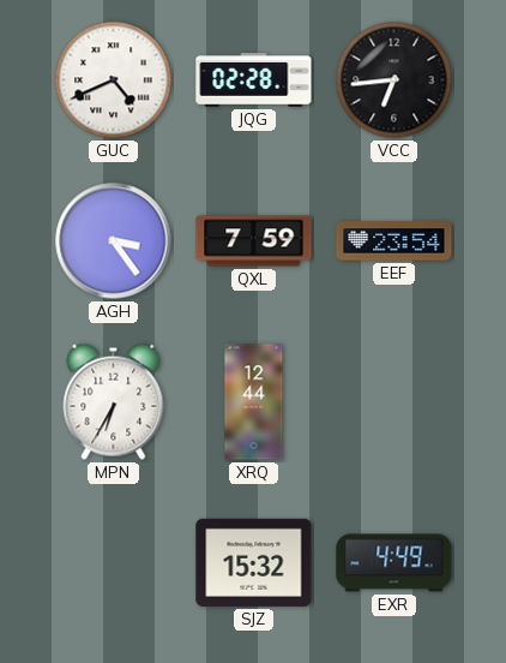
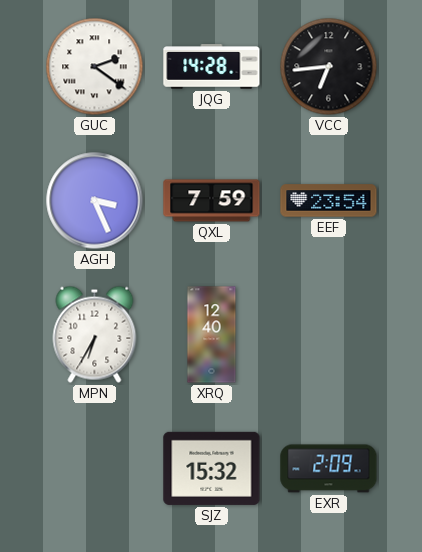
GUC: 4:41 -> 2:21 (95, 67)
JQG: 02:28 -> 14:28 (212, 67)
AGH: 3:24 -> 3:26 (95, 201)
XRQ: 12:44 -> 12:40 (212, 335)
EXR: 4:49 -> 2:09 (329, 469)
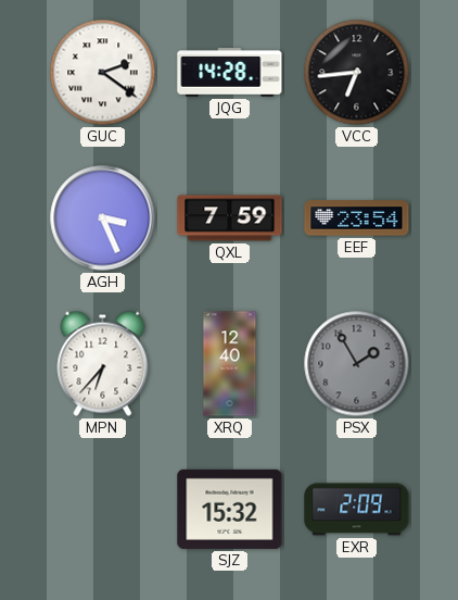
MPN: 6:35 -> 6:37 (103, 363)
PSX: none -> 1:55 (357, 364)
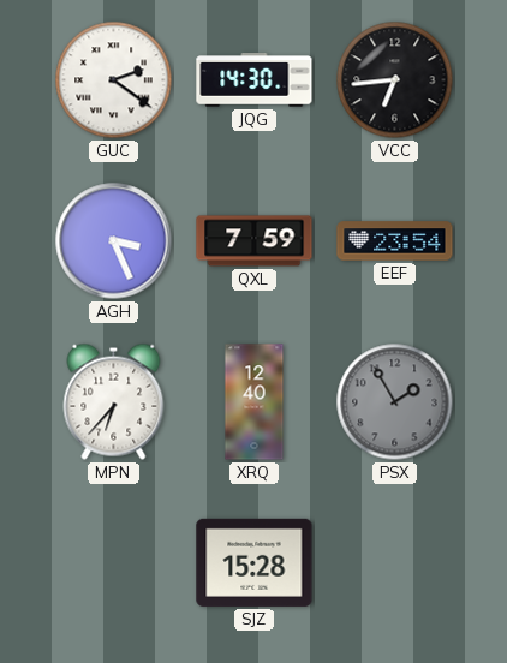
JQG: 14:28 -> 14:30 (255, 80)
SJZ: 15:32 -> 15:28 (255, 562)
EXR: 2:09 -> none (357, 510)
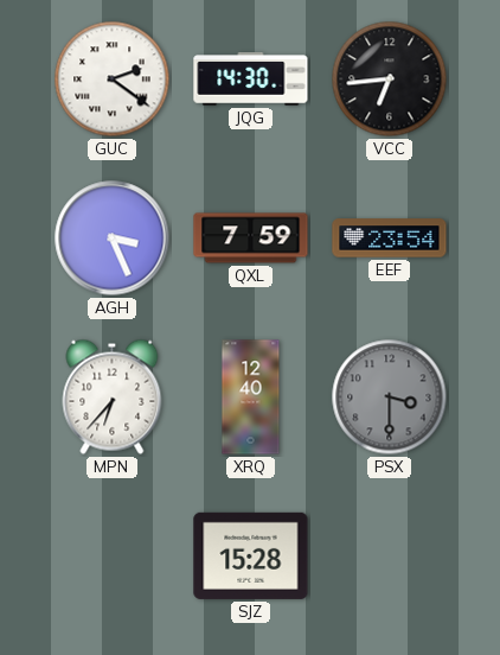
PSX: 1:55 -> 3:30 (390, 398)
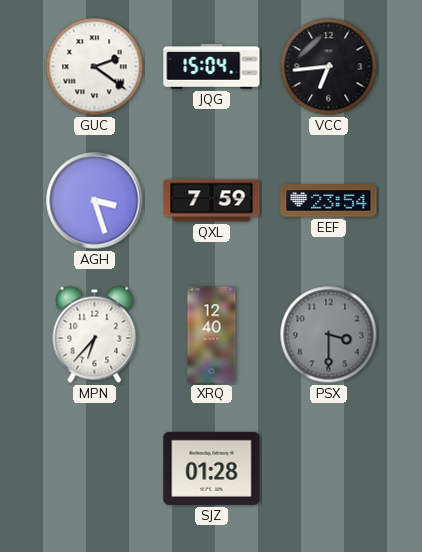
JQG: 14:30 -> 15:04 (212, 67)
AGH: 3:26 -> 3:27 (95, 201)
SJZ: 15:28 -> 01:28 (212, 468)
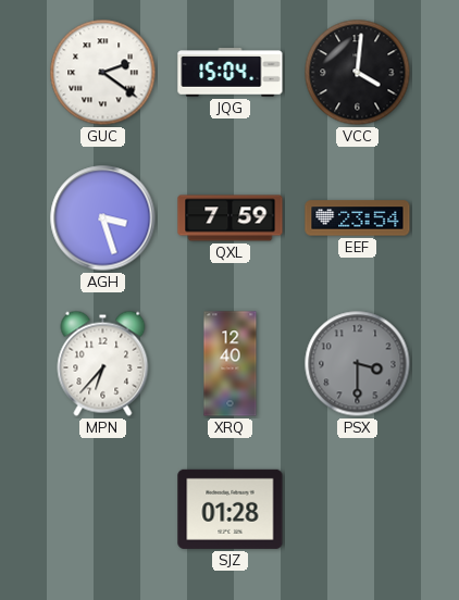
VCC: 6:44 -> 4:01 (358, 73)
